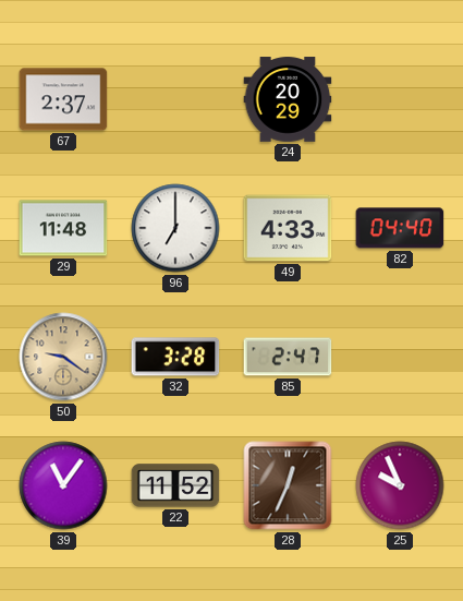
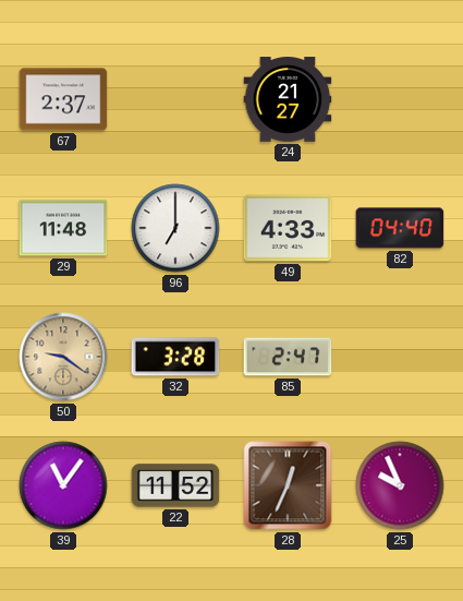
24: 20:29 -> 21:27 (288, 99)
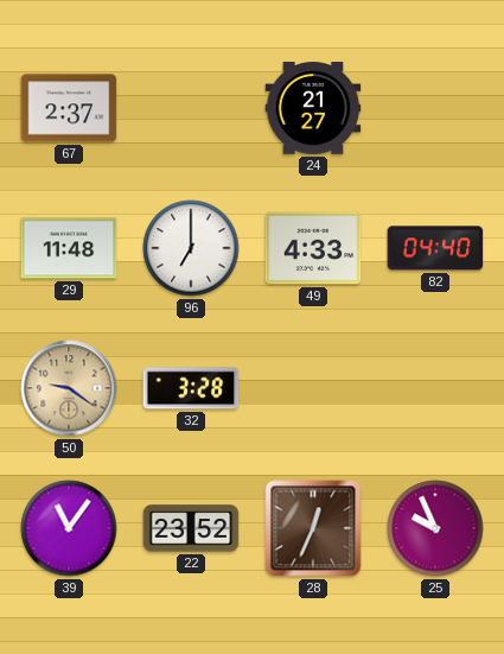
85: 2:47 -> none (288, 357)
22: 11:52 -> 23:52 (191, 528)
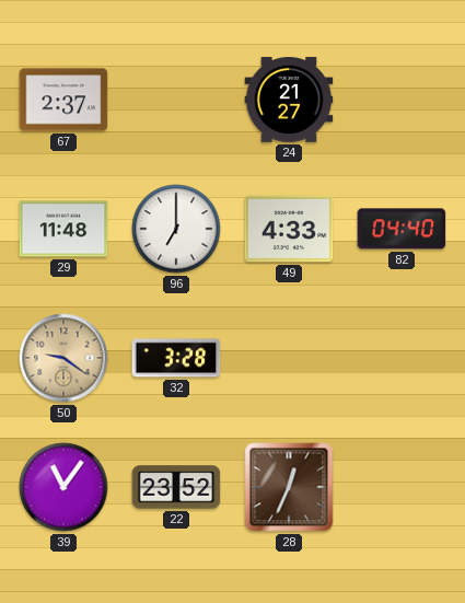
25: 9:56 -> none (435, 528)
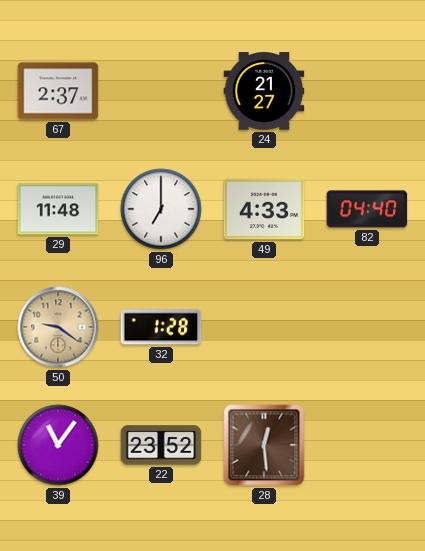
32: 3:28 -> 1:28 (161, 327)
28: 12:34 -> 12:29 (264, 445)
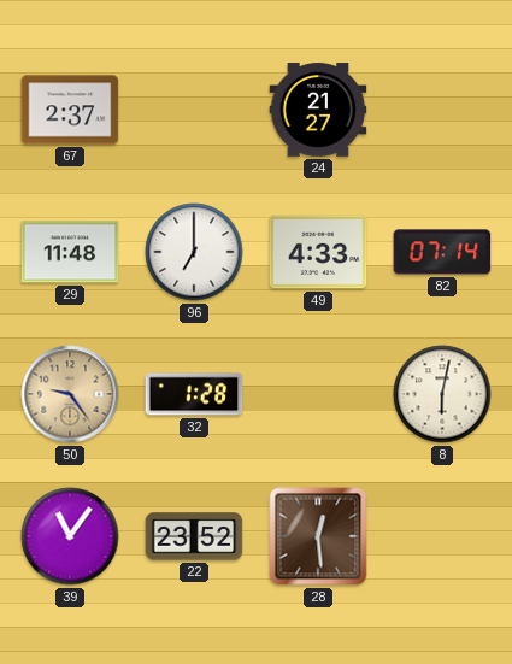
82: 04:40 -> 07:14 (442, 252)
50: 9:21 -> 9:24 (70, 394)
8: none -> 6:02 (442, 394)
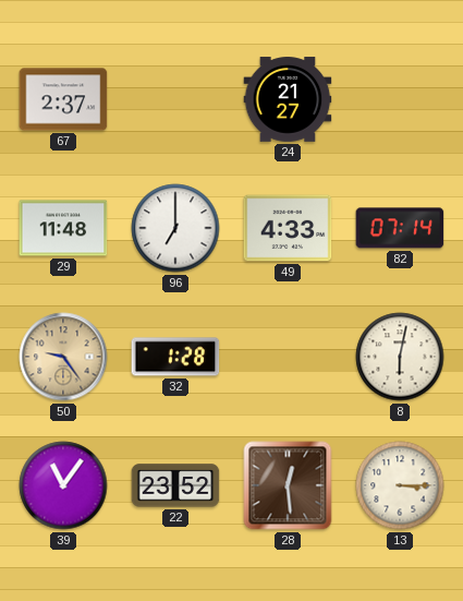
13: none -> 3:15 (400, 485)
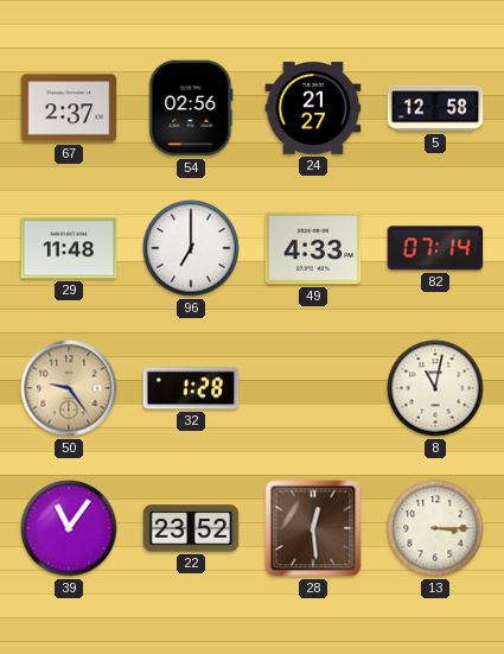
54: none -> 02:56 (191, 108)
5: none -> 12:58 (435, 108)
8: 6:02 -> 11:02 (435, 388)
